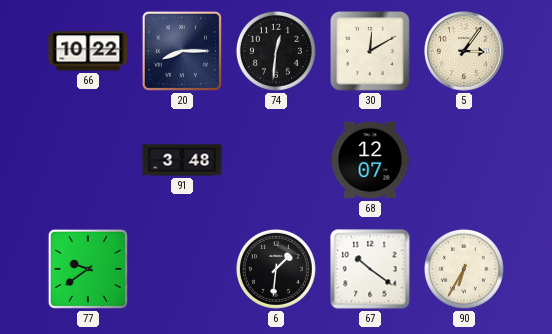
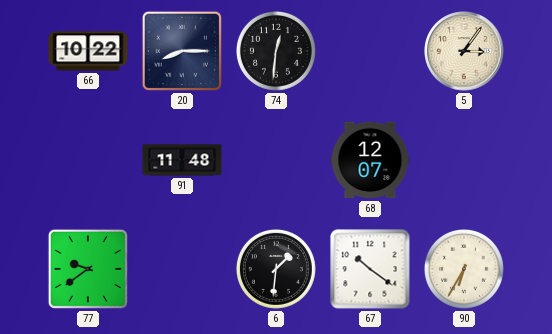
30: 12:10 -> none (371, 52)
91: 3:48 -> 11:48 (182, 160)
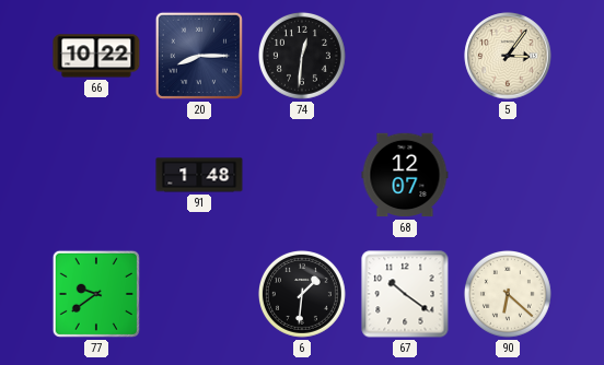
91: 11:48 -> 1:48 (199, 175)
90: 6:35 -> 6:22 (508, 294)
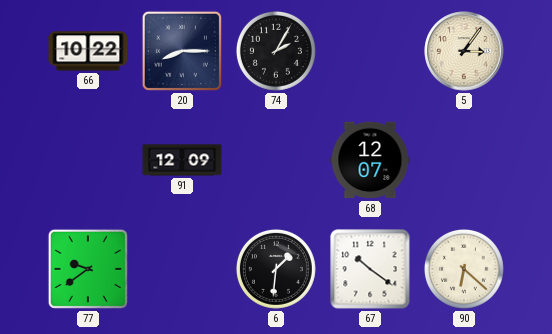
74: 12:31 -> 2:05 (276, 51)
91: 1:48 -> 12:09 (182, 160)
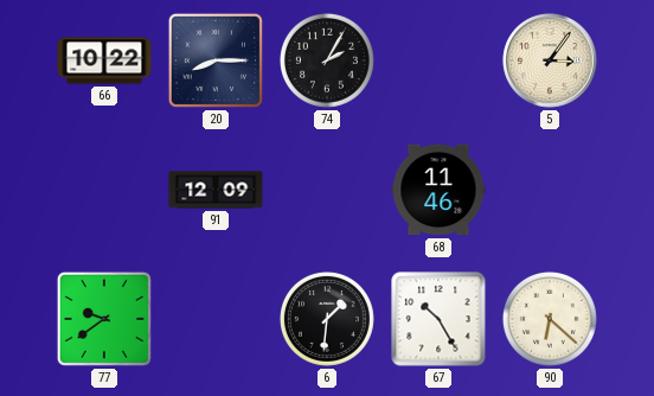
68: 12:07 -> 11:46 (438, 190)
67: 10:21 -> 10:25 (438, 319)
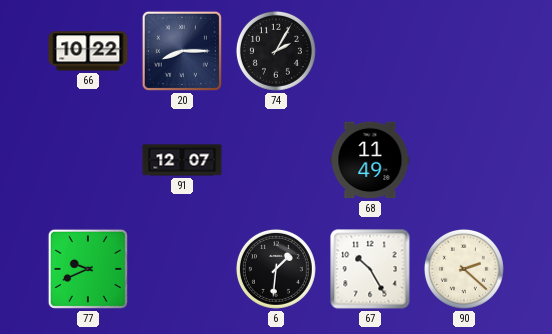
5: 3:06 -> none (550, 60)
91: 12:09 -> 12:07 (182, 160)
68: 11:46 -> 11:49 (370, 160)
77: 9:39 -> 9:41 (88, 269)
90: 6:22 -> 2:22 (464, 269)
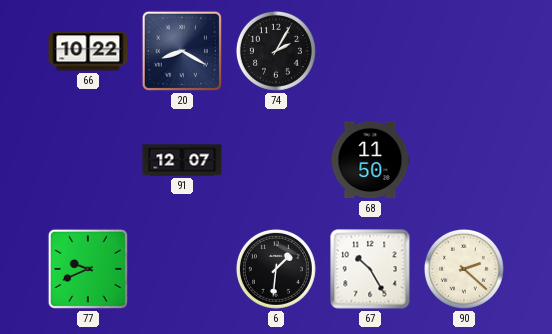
20: 8:15 -> 8:20 (182, 51)
68: 11:49 -> 11:50 (370, 160)
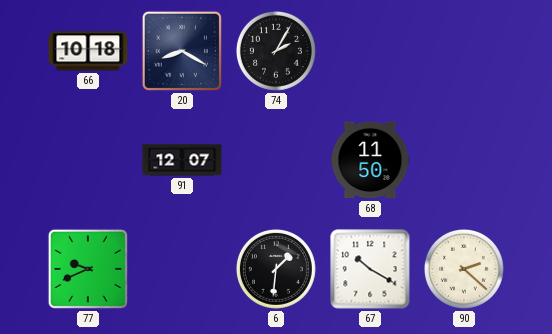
66: 10:22 -> 10:18 (88, 51)
67: 10:25 -> 10:20 (370, 269)
